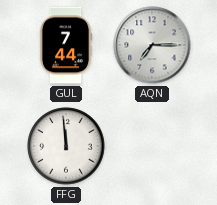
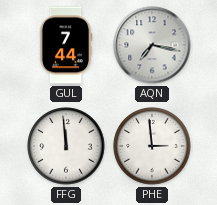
AQN: 7:15 -> 7:17 (152, 45)
PHE: none -> 2:59 (152, 146)
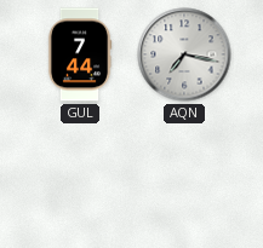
FFG: 11:59 -> none (66, 146)
PHE: 2:59 -> none (152, 146)
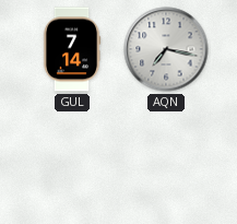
GUL: 7:44 -> 7:14 (72, 49)
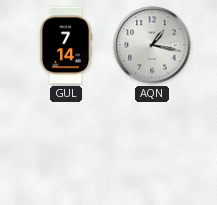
AQN: 7:17 -> 1:17 (152, 45)
